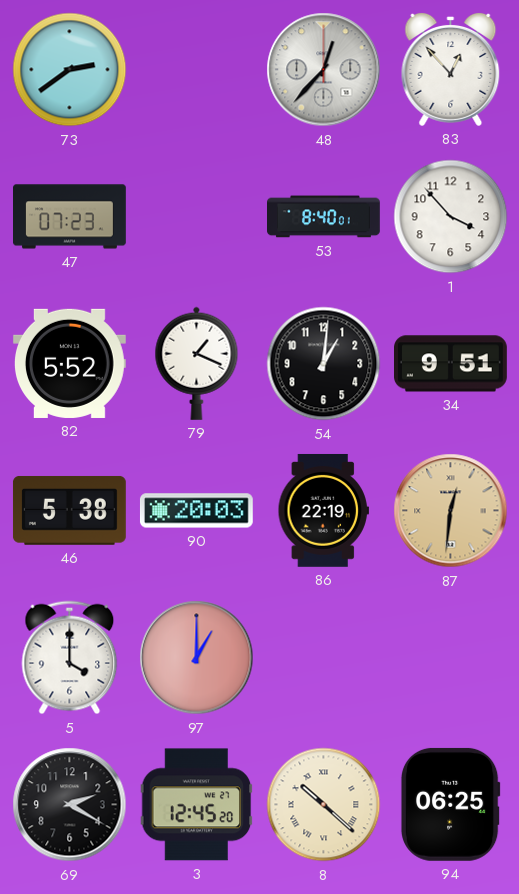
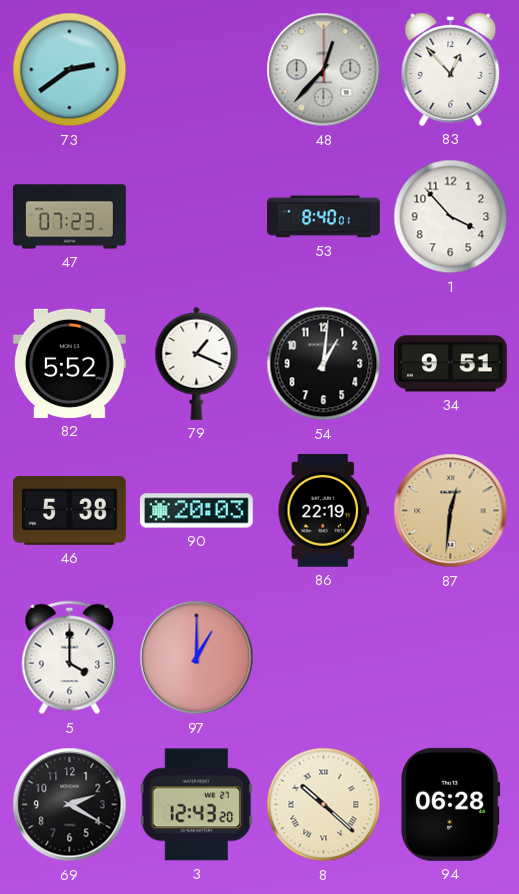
3: 12:45 -> 12:43 (197, 805)
94: 06:25 -> 06:28 (450, 804)
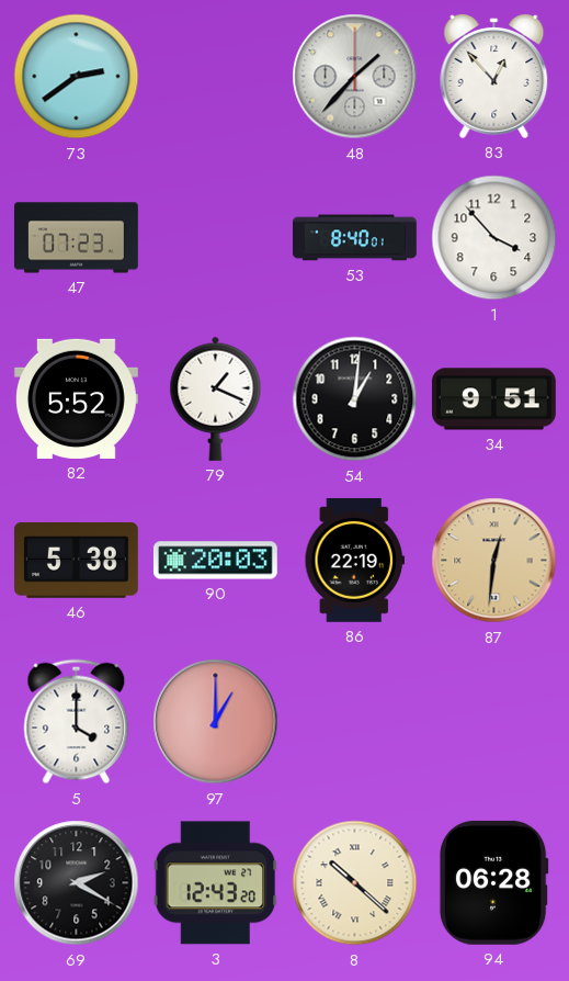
48: 12:37 -> 1:37 (355, 77)
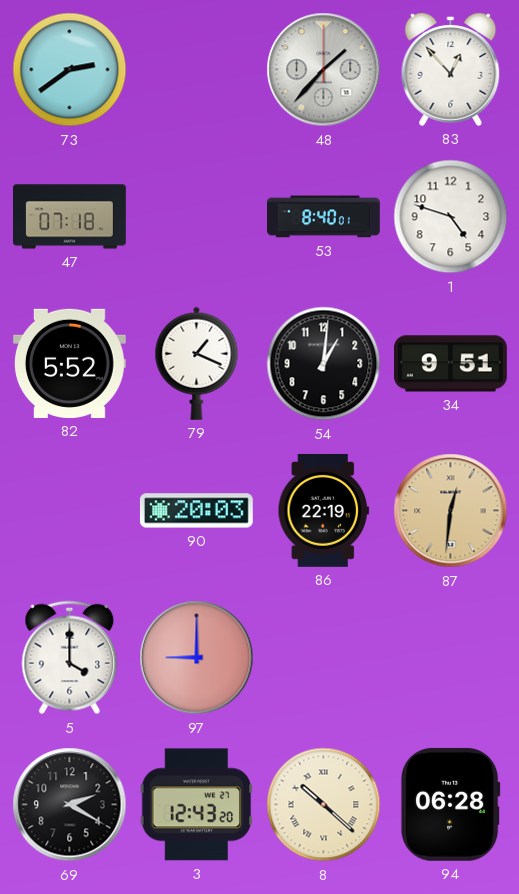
47: 07:23 -> 07:18 (70, 217)
1: 3:53 -> 4:48 (451, 217)
46: 5:38 -> none (76, 560)
97: 1:00 -> 9:00 (197, 658)
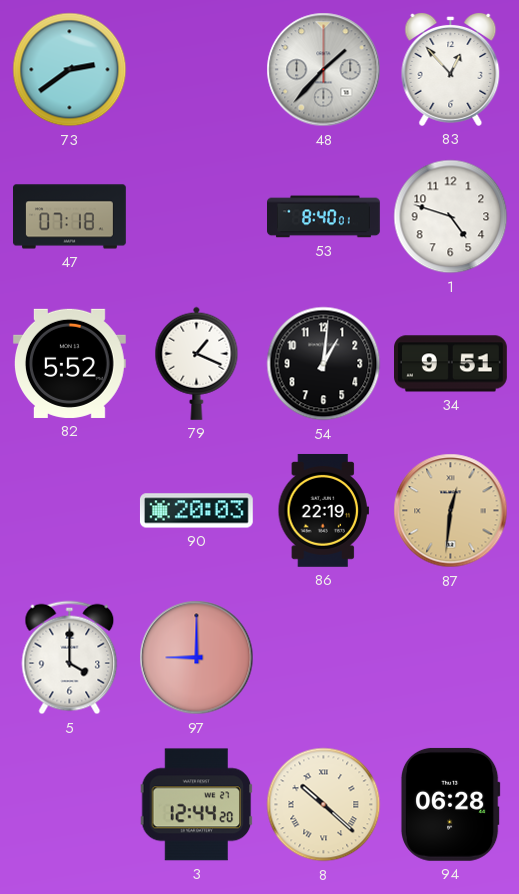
69: 2:20 -> none (70, 805)
3: 12:43 -> 12:44 (197, 805)
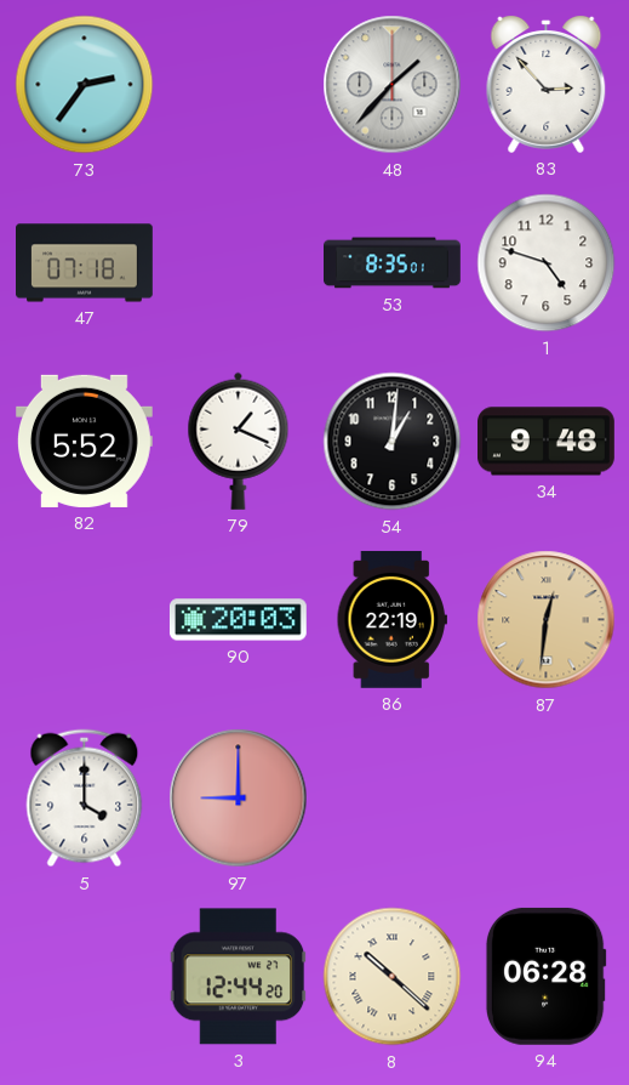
73: 2:39 -> 2:36 (85, 85)
83: 12:53 -> 2:53 (547, 84)
53: 8:40 -> 8:35 (393, 263)
34: 9:51 -> 9:48 (547, 442)
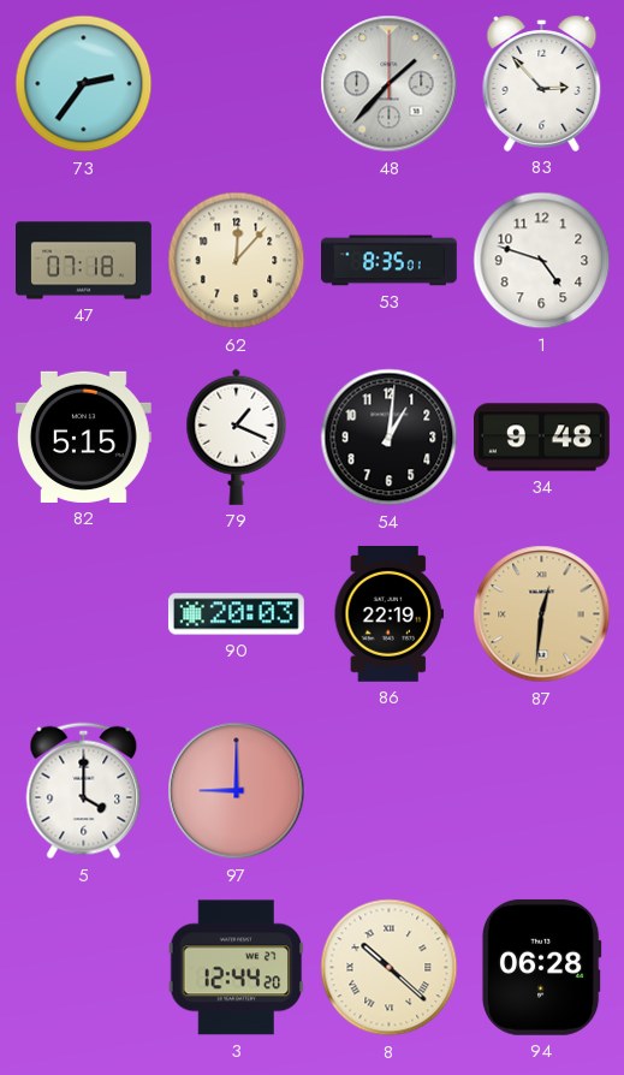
62: none -> 12:07 (237, 261)
82: 5:52 -> 5:15 (83, 436)
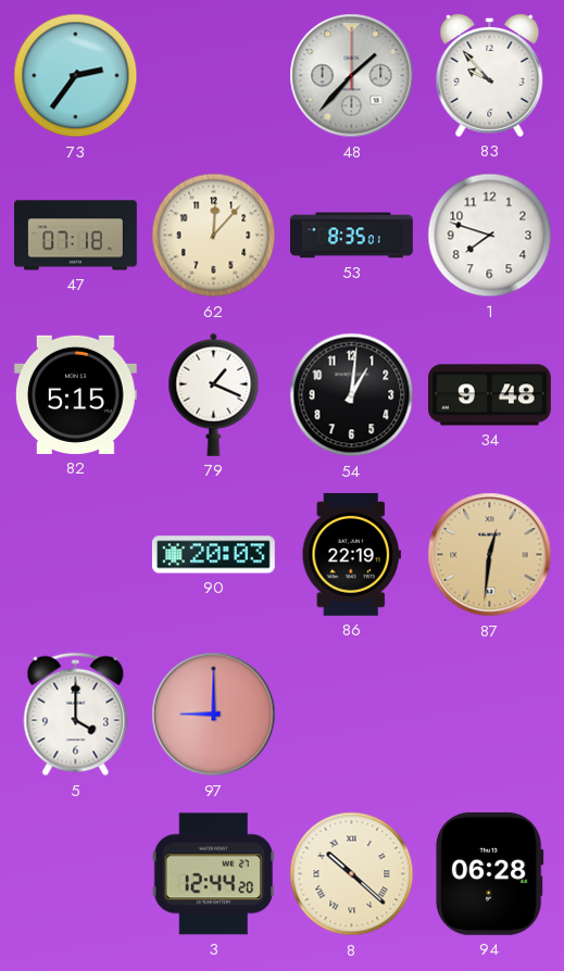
83: 2:53 -> 9:53 (490, 75)
1: 4:48 -> 7:48 (490, 236)
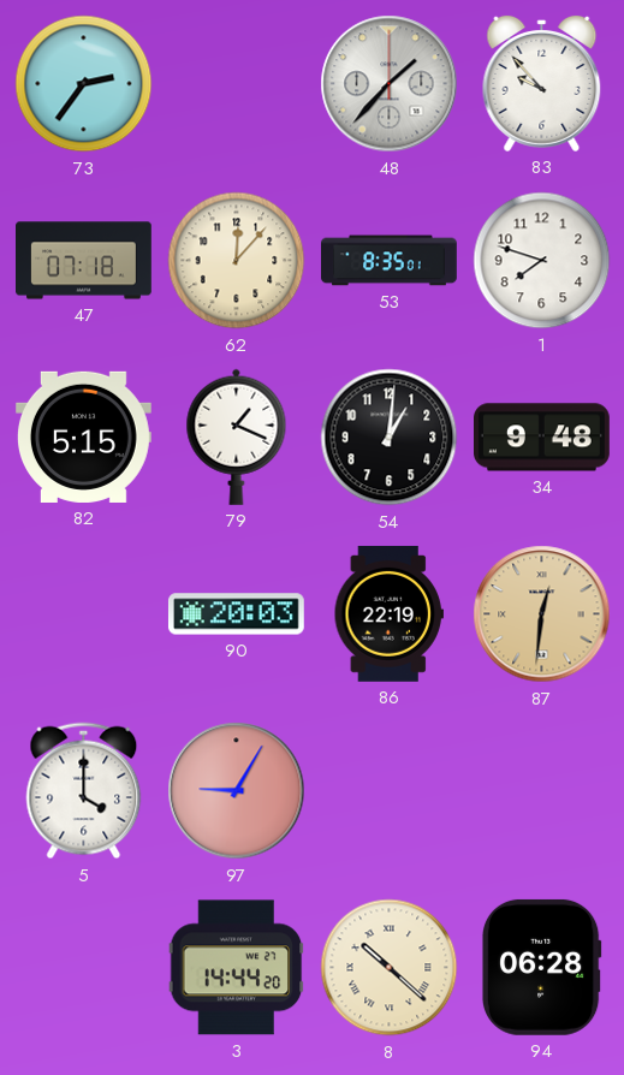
97: 9:00 -> 9:05 (237, 791)
3: 12:44 -> 14:44 (237, 968)
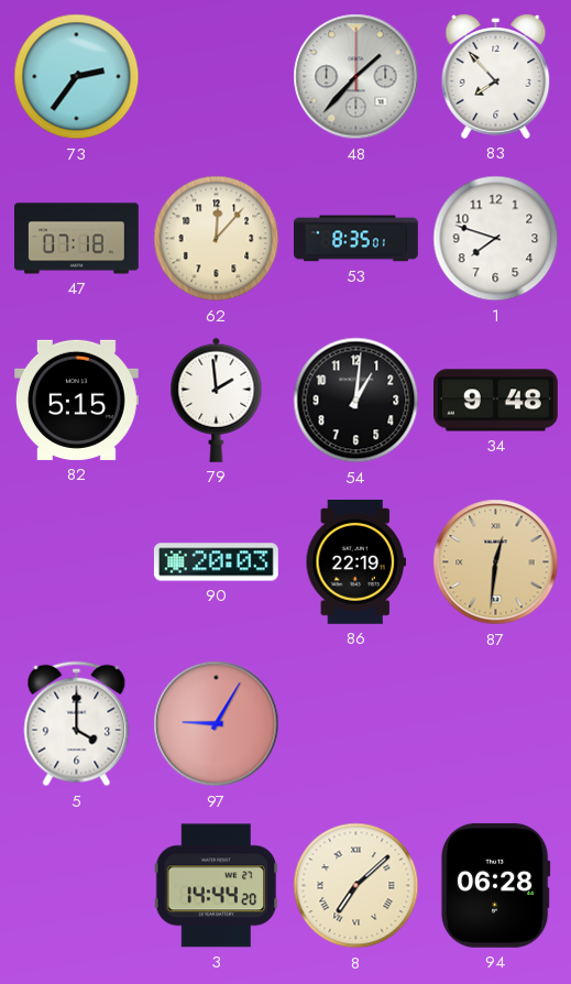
83: 9:53 -> 7:53 (496, 76)
79: 1:19 -> 1:59 (217, 400)
8: 10:22 -> 7:08 (356, 886)
